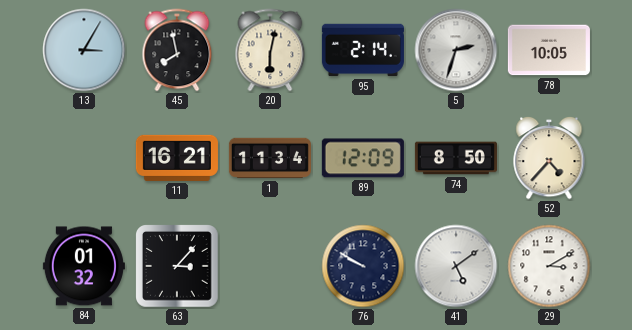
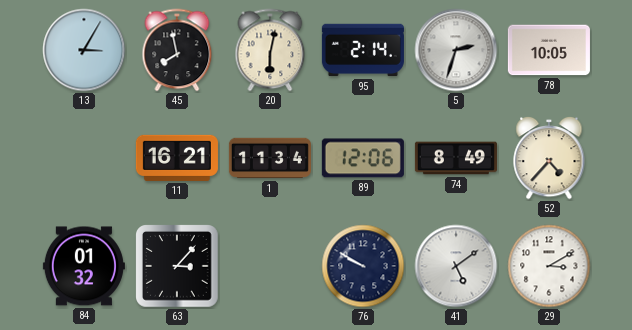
89: 12:09 -> 12:06 (363, 158)
74: 8:50 -> 8:49 (456, 158)
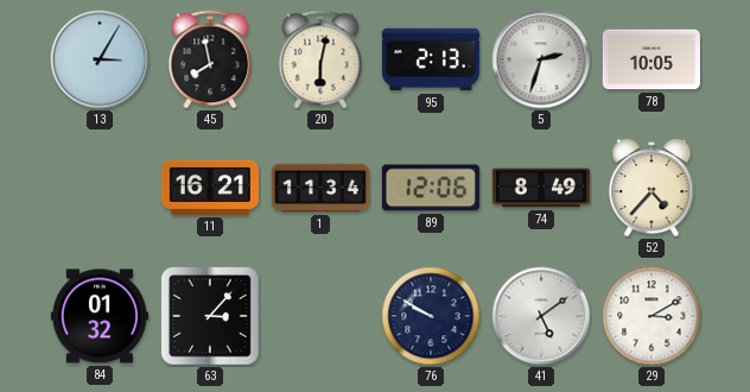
95: 2:14 -> 2:13 (431, 59)
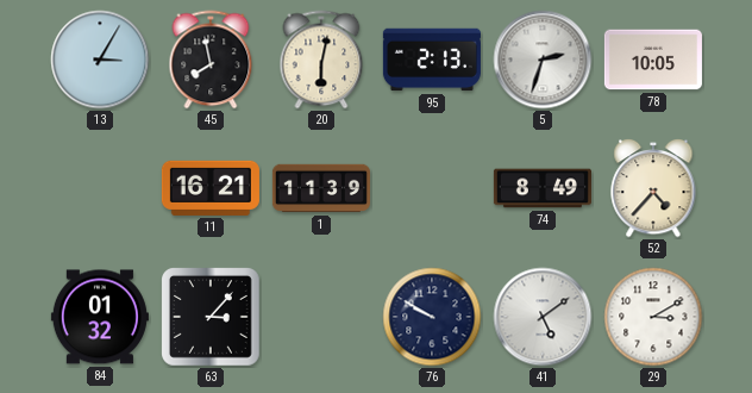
1: 11:34 -> 11:39 (321, 188)
89: 12:06 -> none (431, 188)
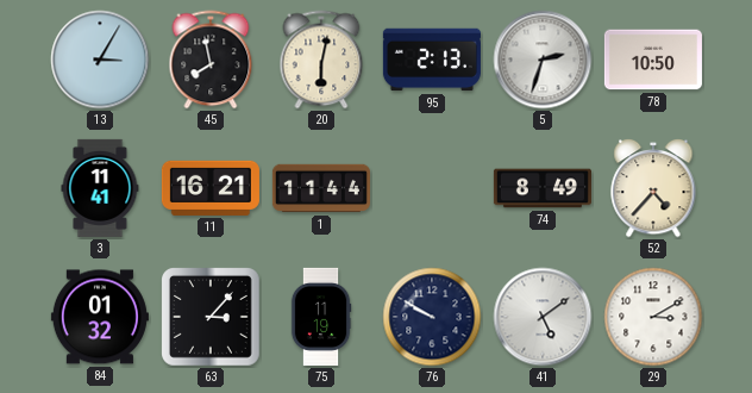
78: 10:05 -> 10:50 (653, 60)
3: none -> 11:41 (100, 188)
1: 11:39 -> 11:44 (321, 188)
75: none -> 11:19 (321, 317)
